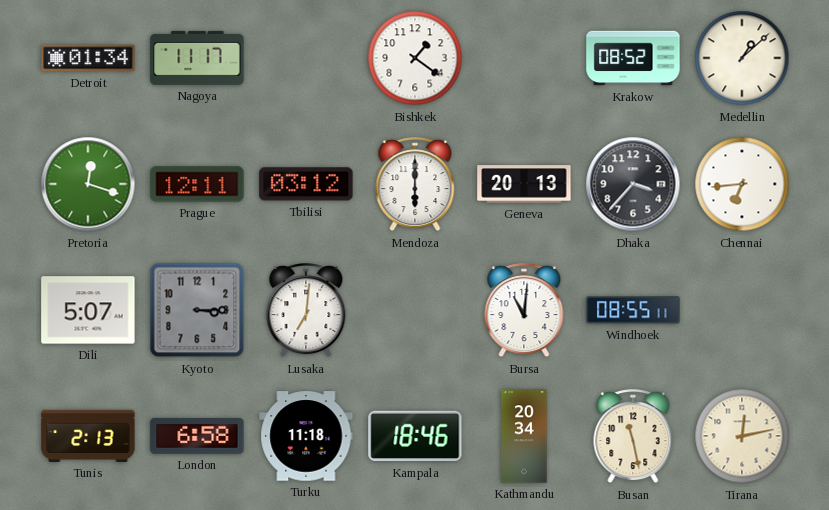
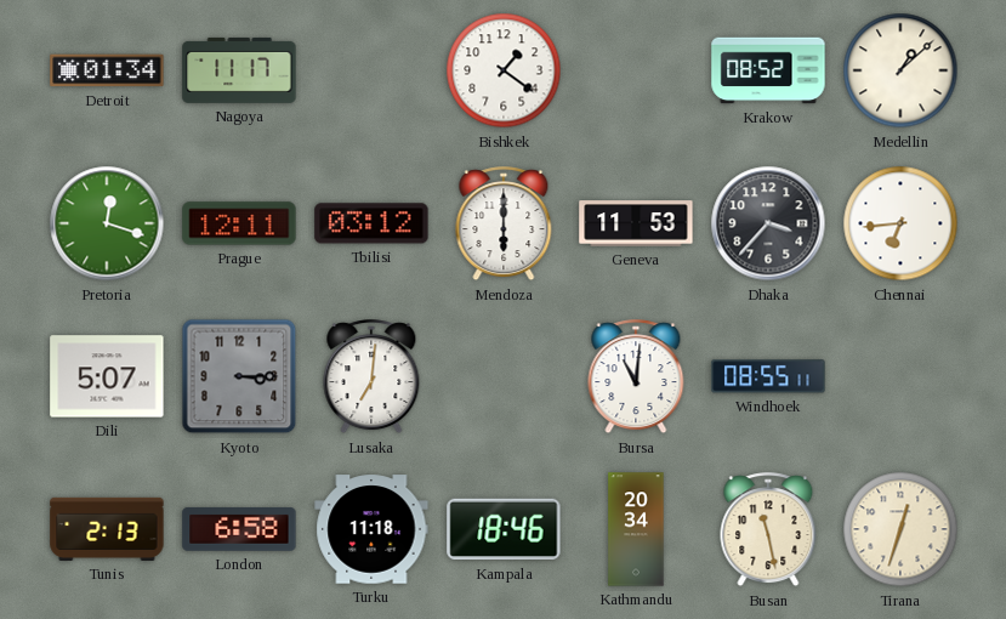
Geneva: 20:13 -> 11:53 (636, 223)
Tirana: 12:13 -> 12:33 (900, 529)
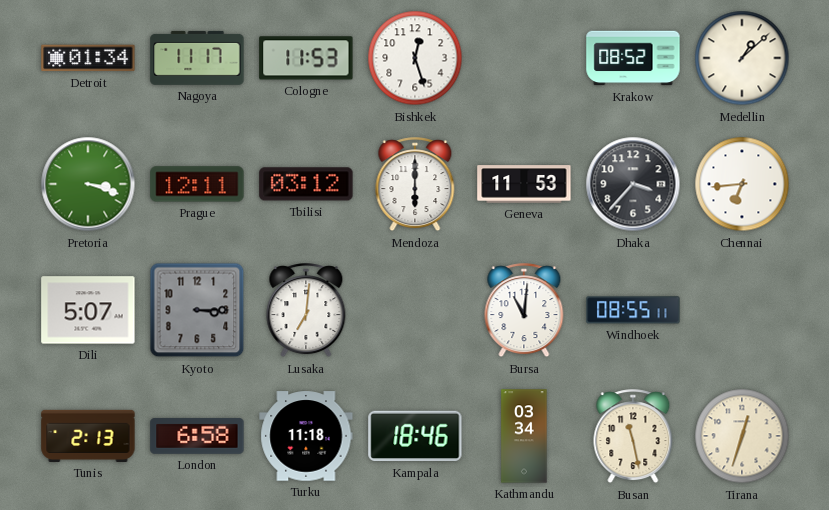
Cologne: none -> 11:53 (306, 58)
Bishkek: 1:21 -> 12:27 (415, 58)
Pretoria: 12:18 -> 3:18 (88, 184)
Kathmandu: 20:34 -> 03:34 (524, 436)
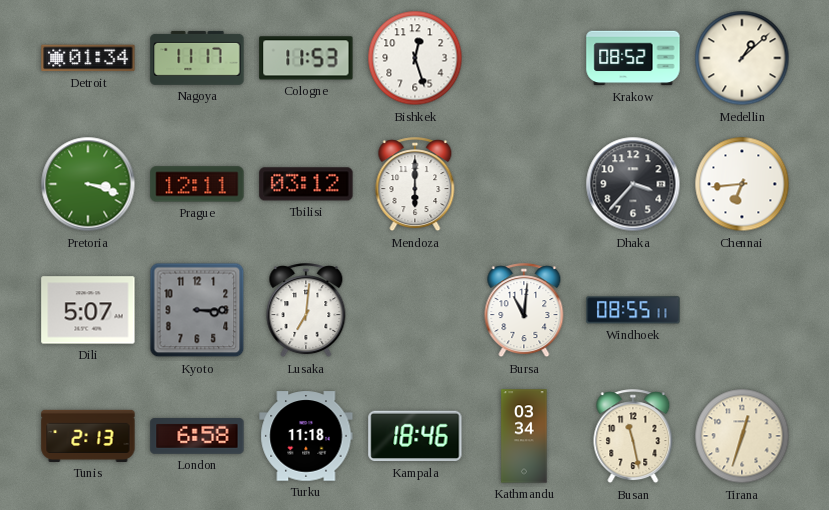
Geneva: 11:53 -> none (524, 184)
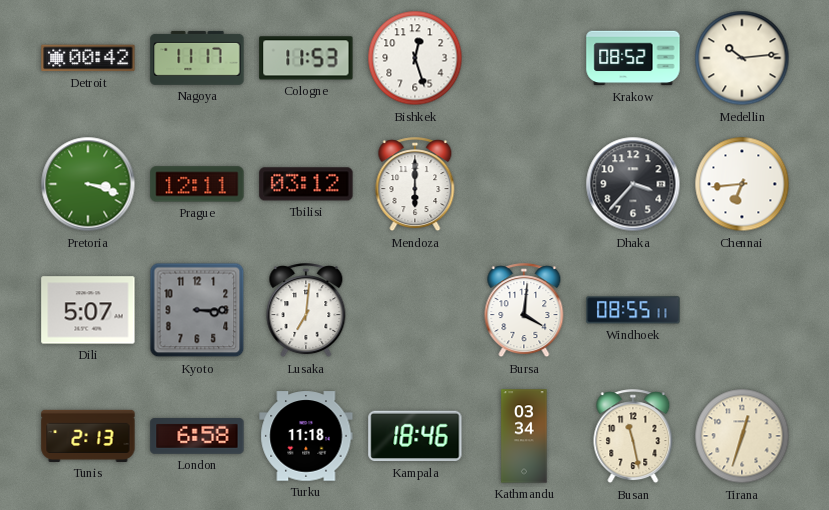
Detroit: 01:34 -> 00:42 (88, 58)
Medellin: 1:08 -> 10:14 (742, 58)
Bursa: 11:01 -> 4:01 (524, 311)
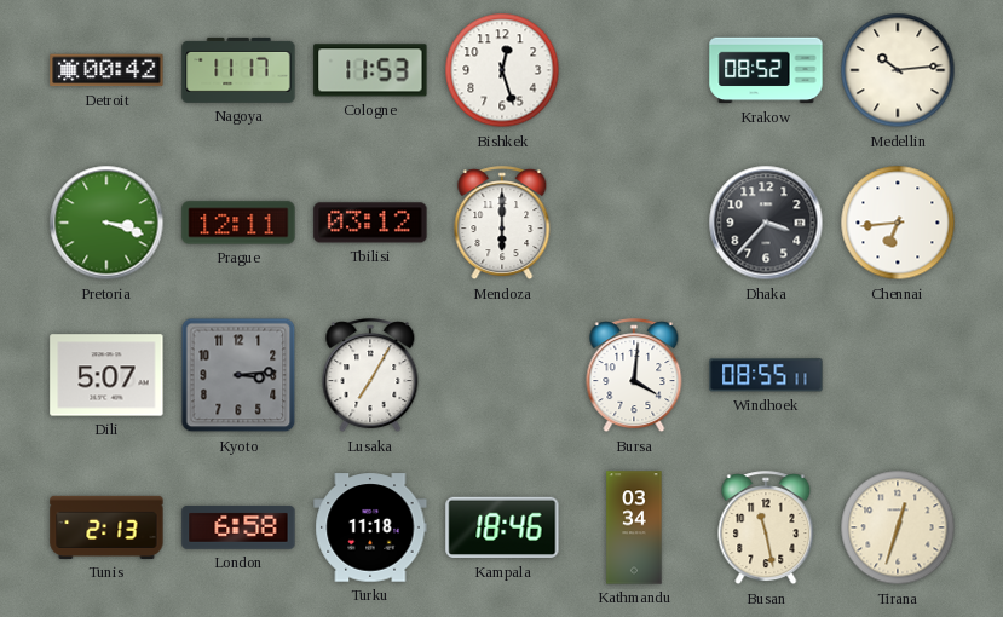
Kyoto: 3:15 -> 3:14 (238, 375)
Lusaka: 7:01 -> 7:05 (370, 376)
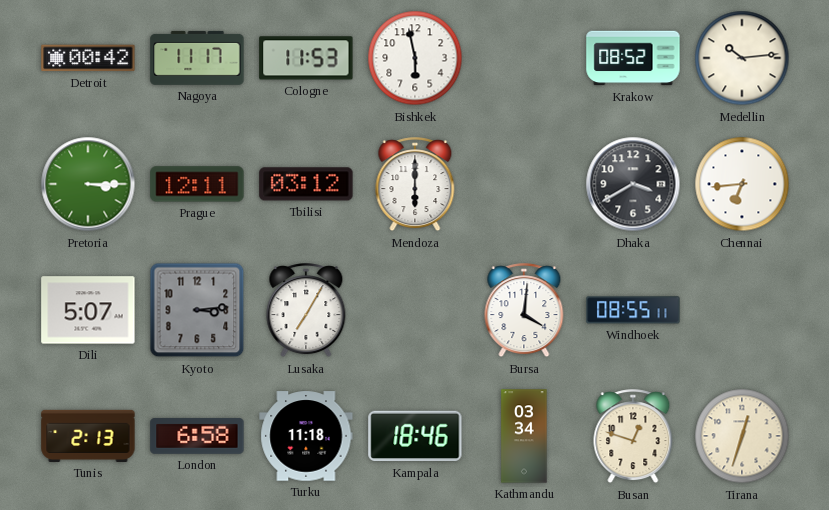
Bishkek: 12:27 -> 5:58 (415, 58)
Pretoria: 3:18 -> 3:15 (88, 184)
Dhaka: 3:37 -> 3:40 (633, 184)
Busan: 11:28 -> 12:48 (633, 437)
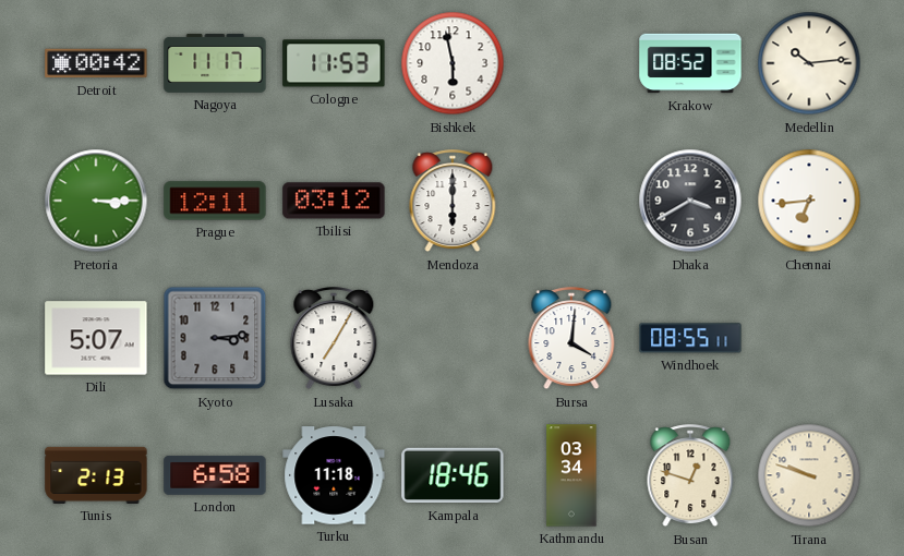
Tirana: 12:33 -> 9:48 (809, 475)
